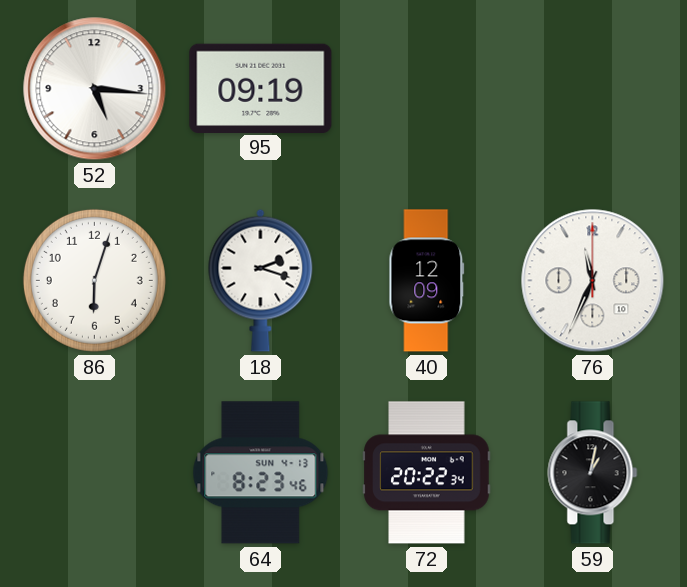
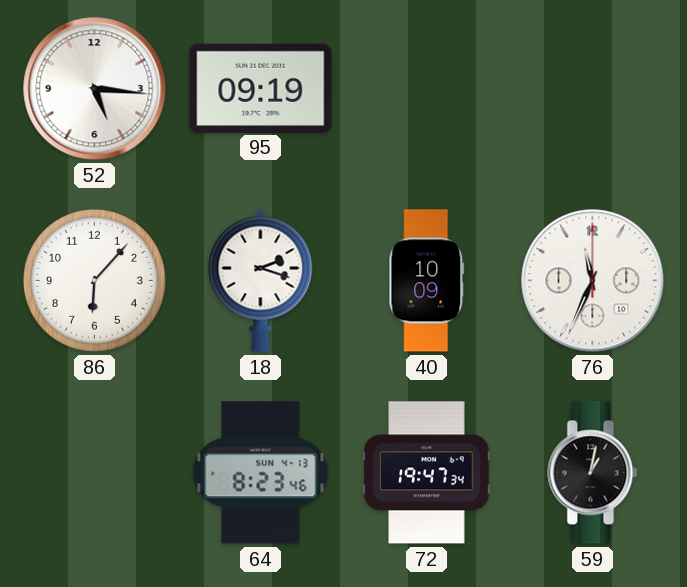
86: 6:03 -> 6:07 (94, 280)
40: 12:09 -> 10:09 (427, 281)
72: 20:22 -> 19:47 (427, 473)
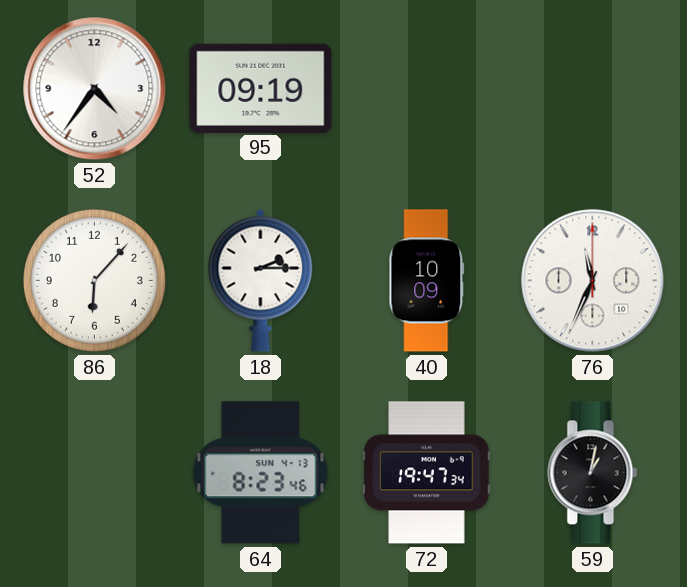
52: 5:16 -> 4:36 (95, 89)
18: 2:18 -> 2:15 (261, 280)
